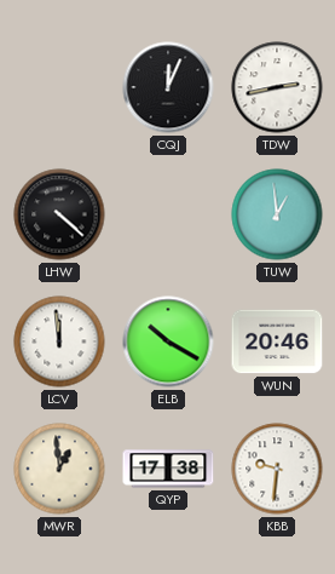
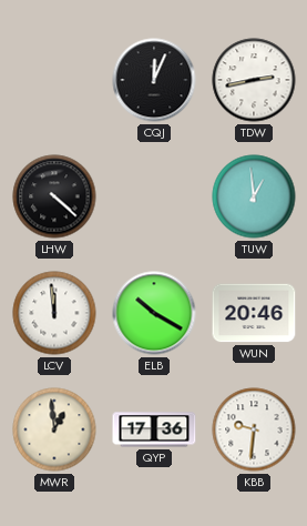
QYP: 17:38 -> 17:36 (154, 429)
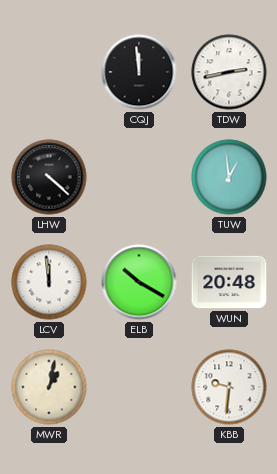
CQJ: 12:04 -> 11:59 (139, 72)
WUN: 20:46 -> 20:48 (229, 282)
MWR: 12:59 -> 1:02 (49, 387)
QYP: 17:36 -> none (154, 429)
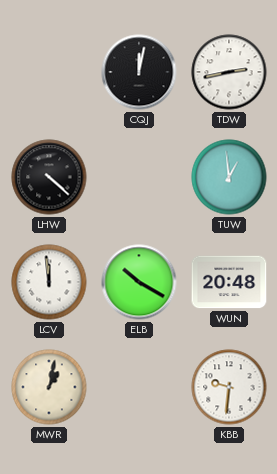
CQJ: 11:59 -> 12:02 (139, 72)
